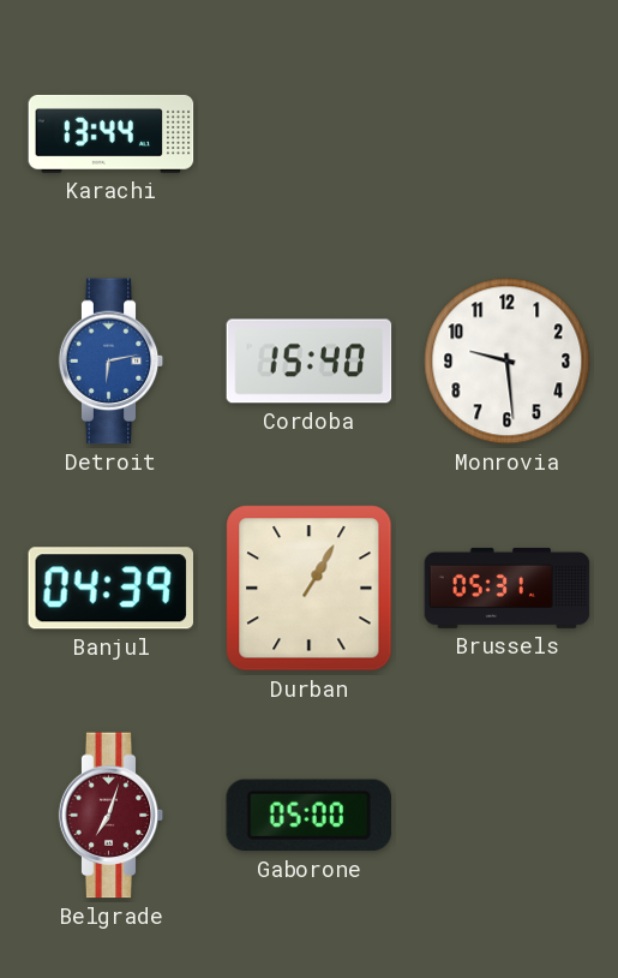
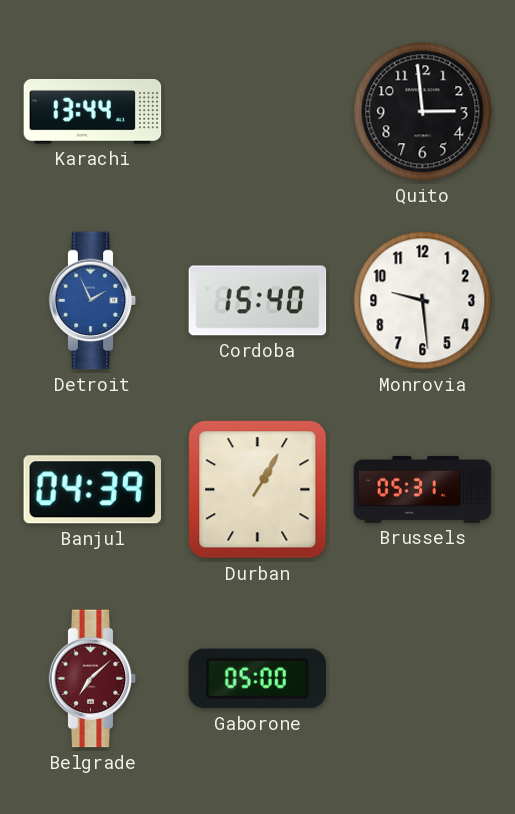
Quito: none -> 2:59 (423, 112)
Detroit: 6:13 -> 1:56 (93, 301)
Belgrade: 7:03 -> 7:08 (93, 679)
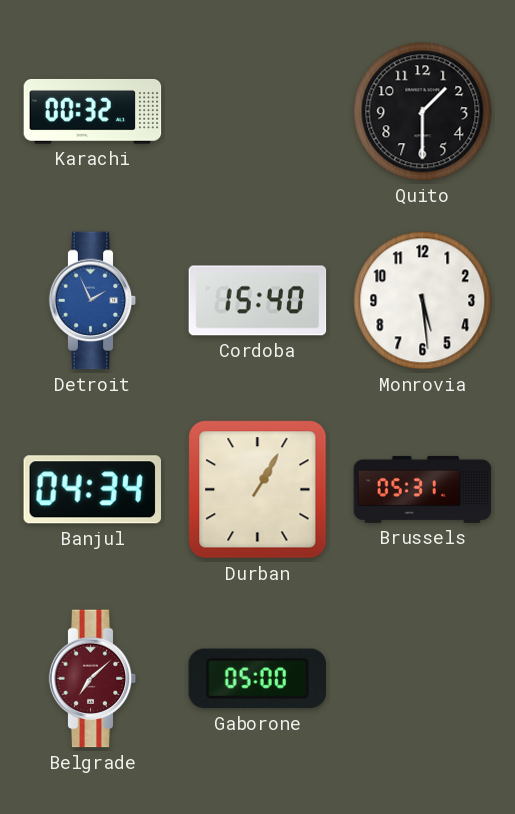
Karachi: 13:44 -> 00:32 (93, 111)
Quito: 2:59 -> 1:30 (423, 112)
Monrovia: 9:29 -> 5:29 (423, 301)
Banjul: 04:39 -> 04:34 (92, 490)
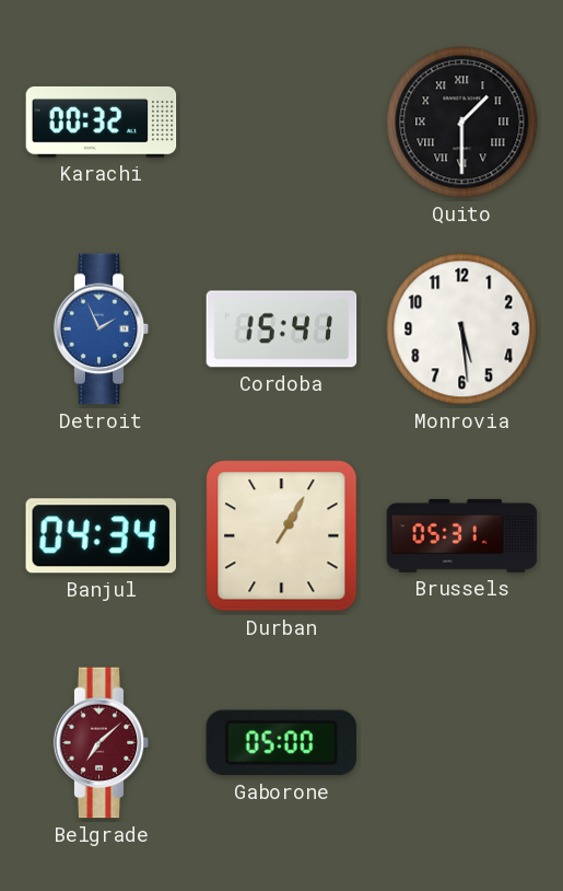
Quito numerals: Arabic -> Roman (462, 123)
Cordoba: 15:40 -> 15:41 (282, 329)
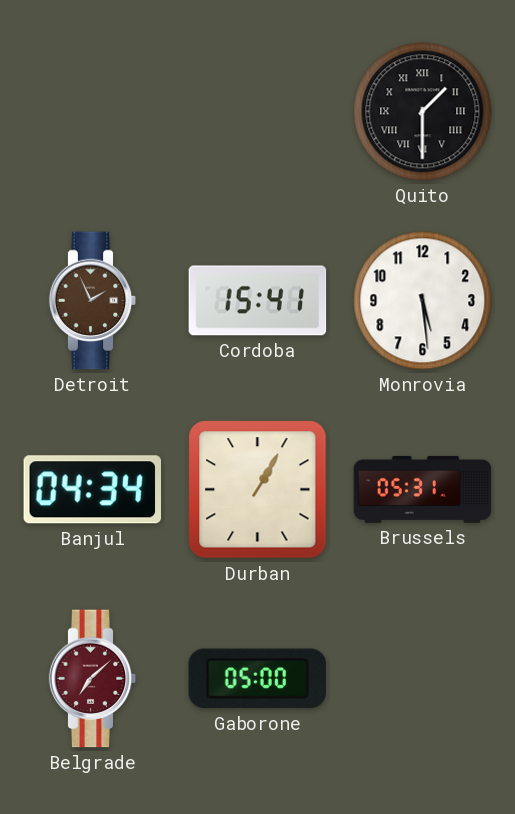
Karachi: 00:32 -> none (102, 121)
Detroit dial: blue -> brown (93, 301)
